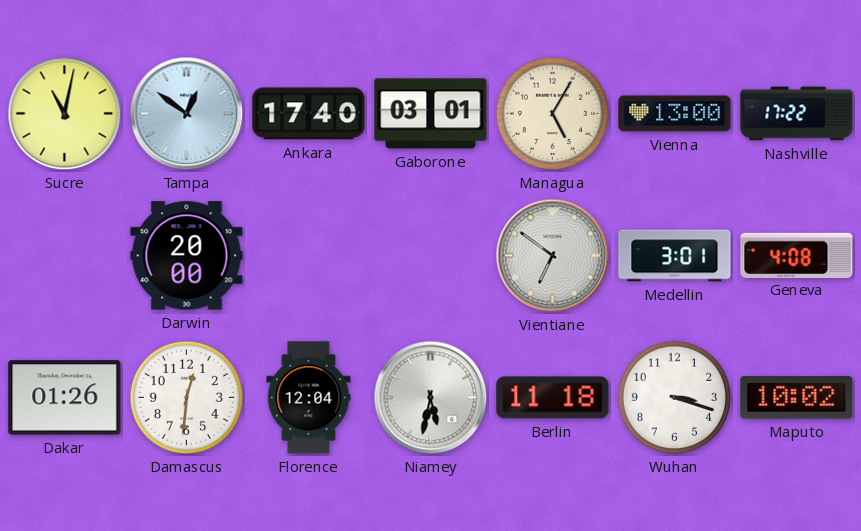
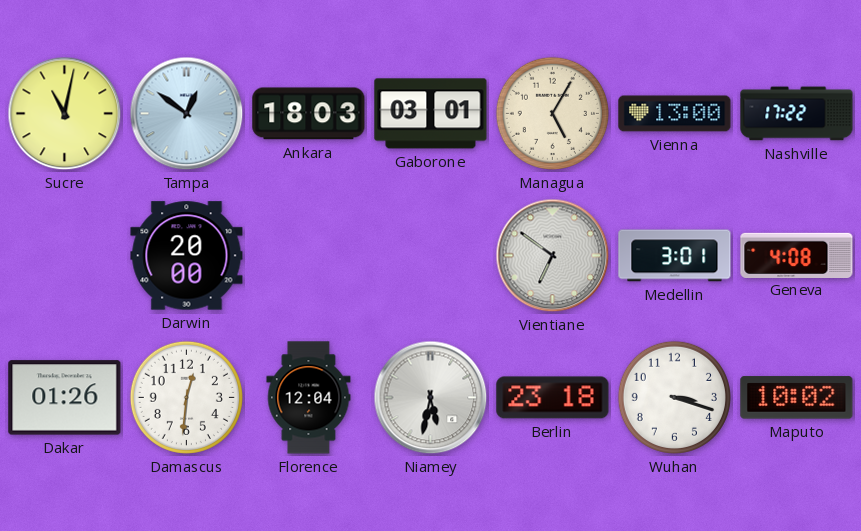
Ankara: 17:40 -> 18:03 (309, 114)
Berlin: 11:18 -> 23:18 (553, 398)
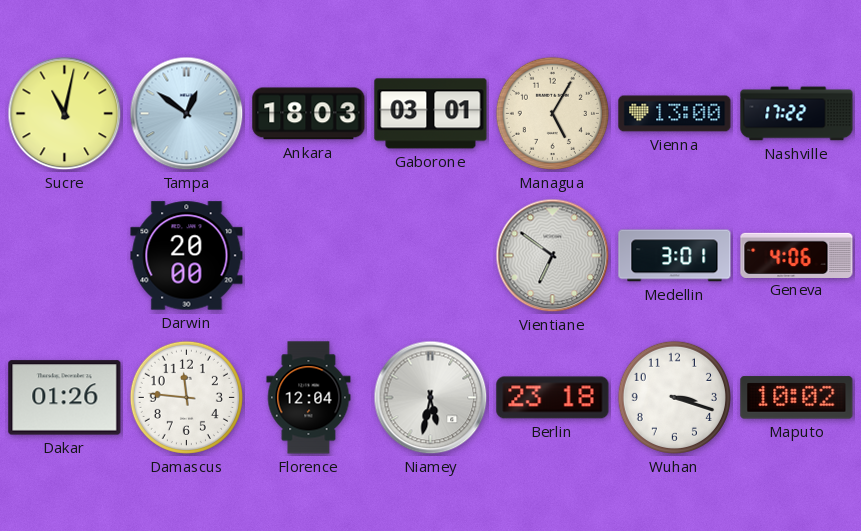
Geneva: 4:08 -> 4:06 (797, 255)
Damascus: 12:31 -> 11:46 (186, 397)
